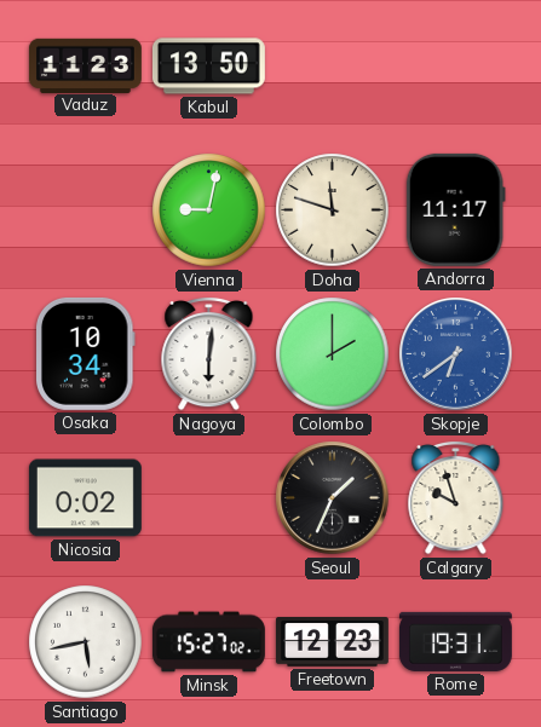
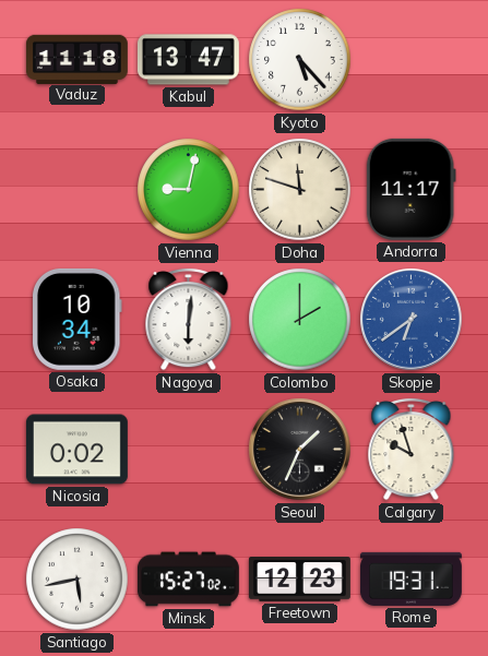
Vaduz: 11:23 -> 11:18 (76, 59)
Kabul: 13:50 -> 13:47 (188, 60)
Kyoto: none -> 5:23 (300, 60)
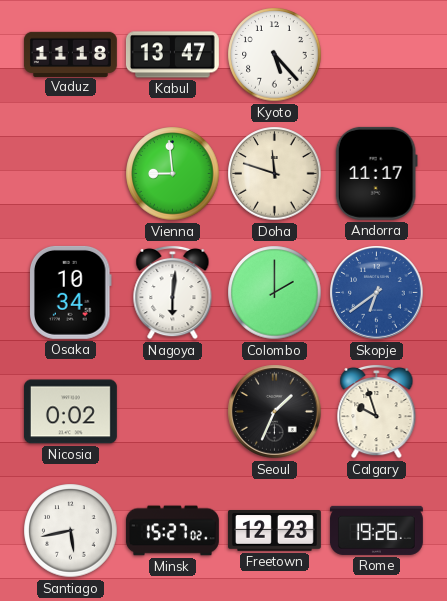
Vienna: 9:02 -> 8:59 (173, 174)
Rome: 19:31 -> 19:26 (376, 530)
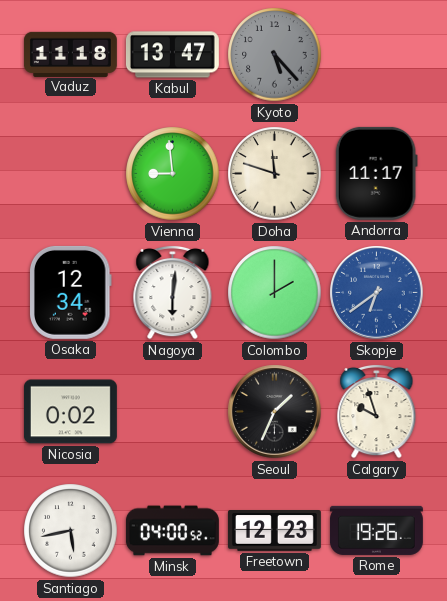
Kyoto dial: white -> grey (275, 55)
Osaka: 10:34 -> 12:34 (71, 292)
Minsk: 15:27 -> 04:00 (172, 531)
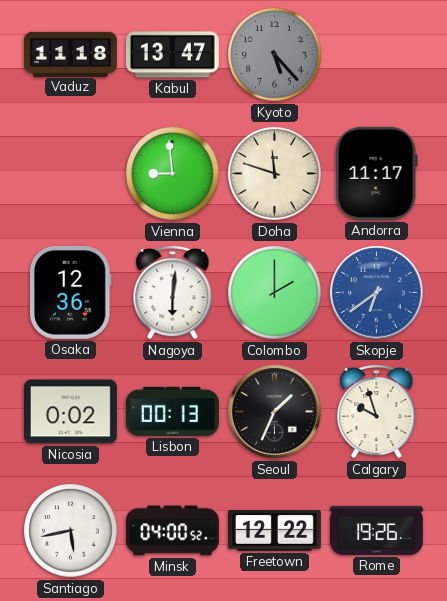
Osaka: 12:34 -> 12:36 (71, 292)
Lisbon: none -> 00:13 (172, 411)
Freetown: 12:23 -> 12:22 (274, 531)
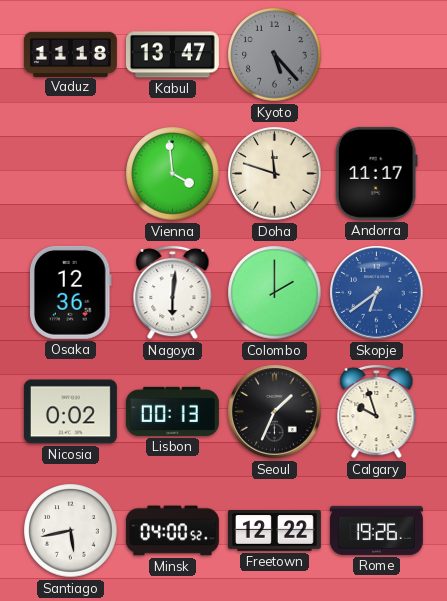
Vienna: 8:59 -> 3:59 (173, 174)
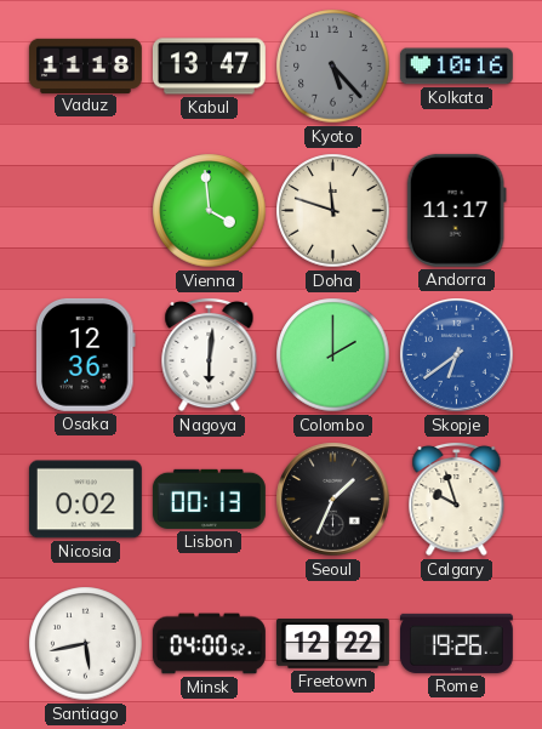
Kolkata: none -> 10:16 (456, 67)
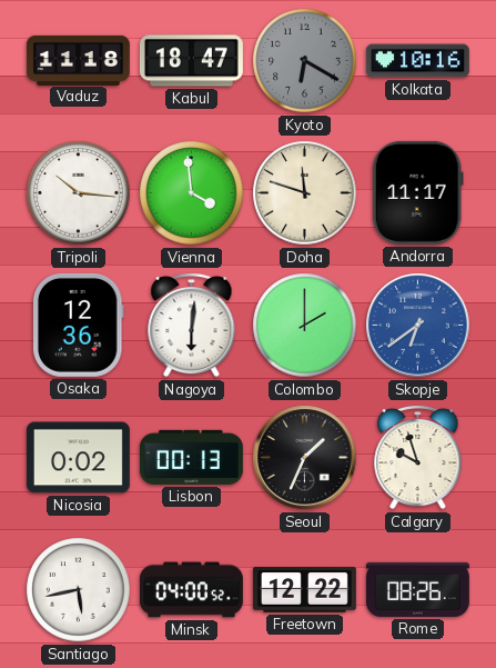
Kabul: 13:47 -> 18:47 (191, 61)
Kyoto: 5:23 -> 6:20 (305, 61)
Tripoli: none -> 10:16 (79, 193)
Rome: 19:26 -> 08:26 (417, 589)
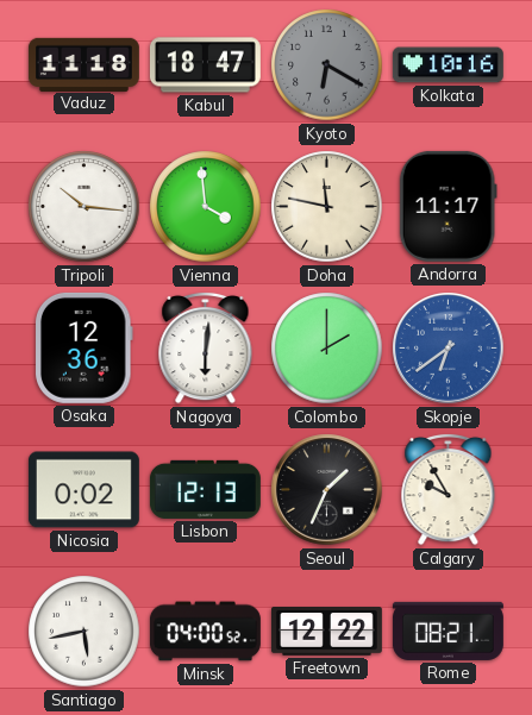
Doha: 11:48 -> 11:47 (327, 207)
Lisbon: 00:13 -> 12:13 (205, 489)
Calgary: 9:57 -> 9:55 (449, 489)
Rome: 08:26 -> 08:21 (447, 631)
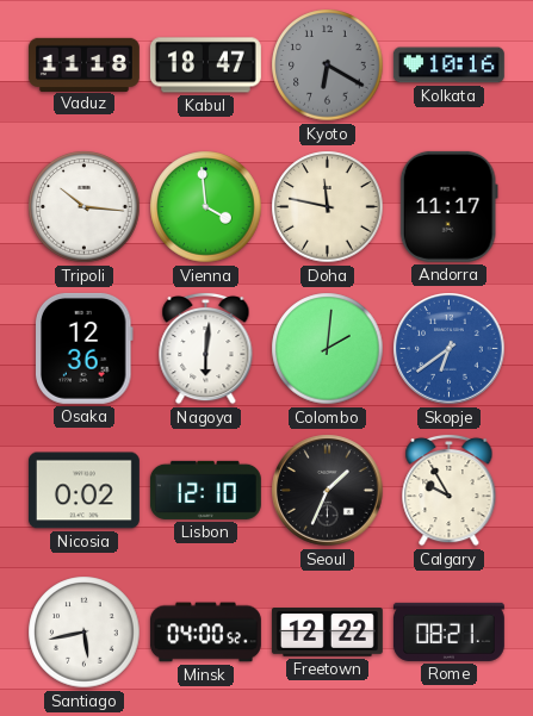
Colombo: 2:00 -> 2:01 (328, 349)
Lisbon: 12:13 -> 12:10 (205, 490)
